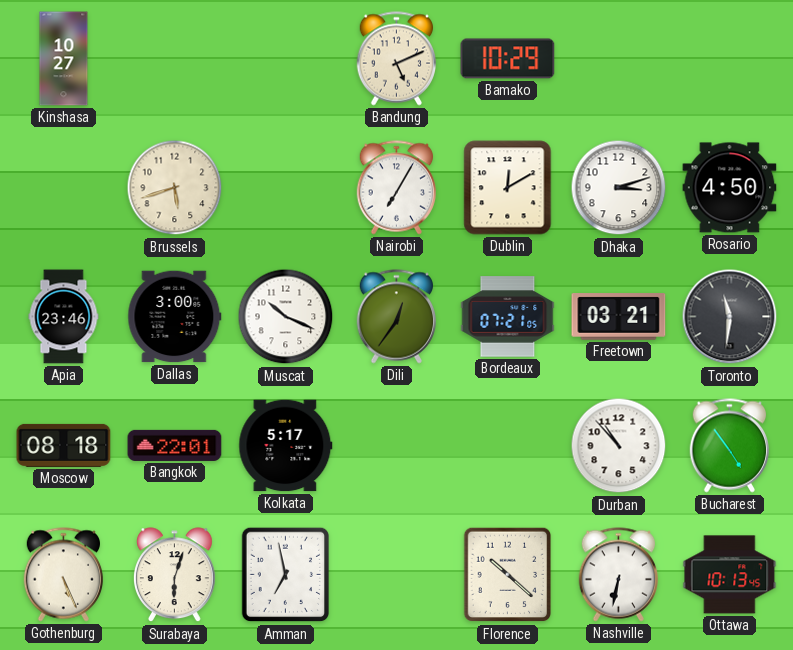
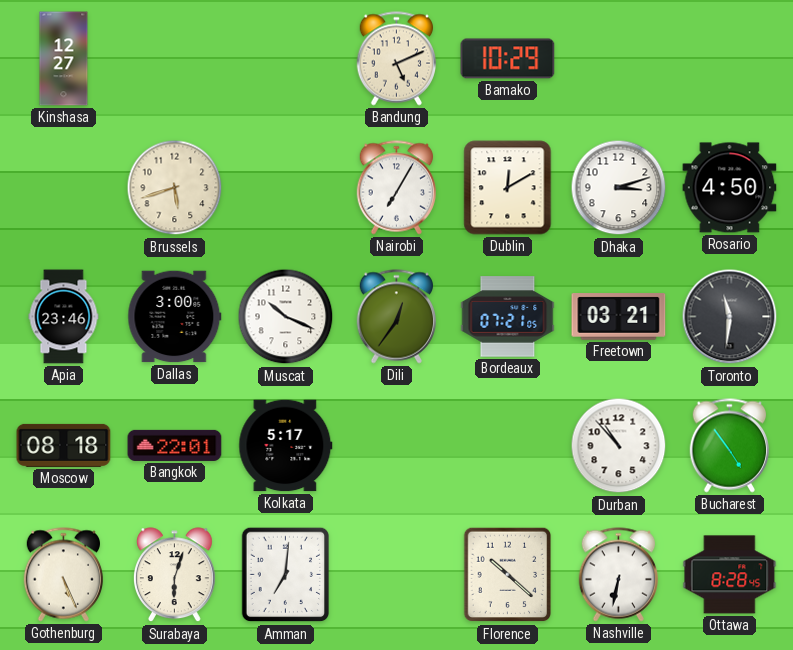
Kinshasa: 10:27 -> 12:27 (64, 59)
Amman: 6:58 -> 7:01 (286, 575)
Ottawa: 10:13 -> 8:28 (730, 575)
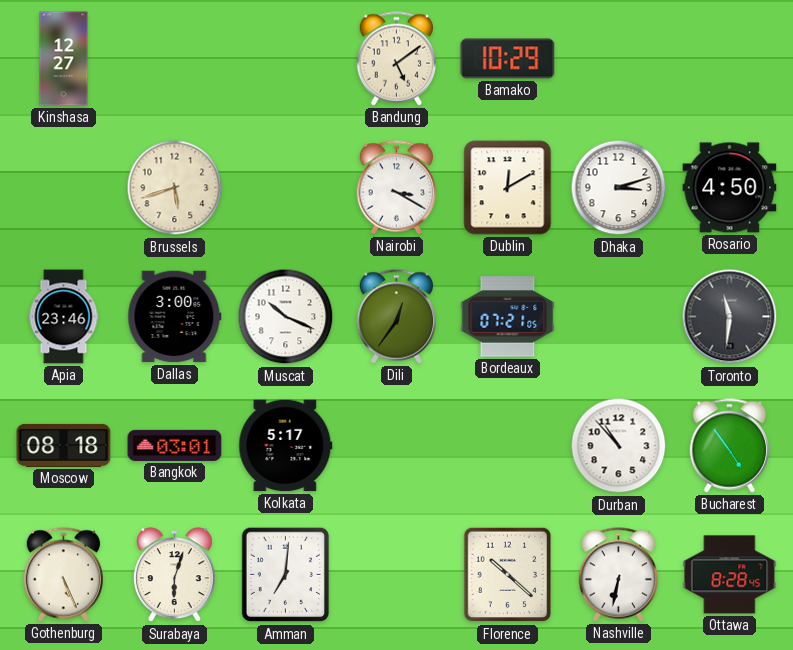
Bandung: 5:11 -> 5:09 (396, 59)
Nairobi: 7:05 -> 3:20 (396, 188)
Freetown: 03:21 -> none (619, 317)
Bangkok: 22:01 -> 03:01 (175, 445)
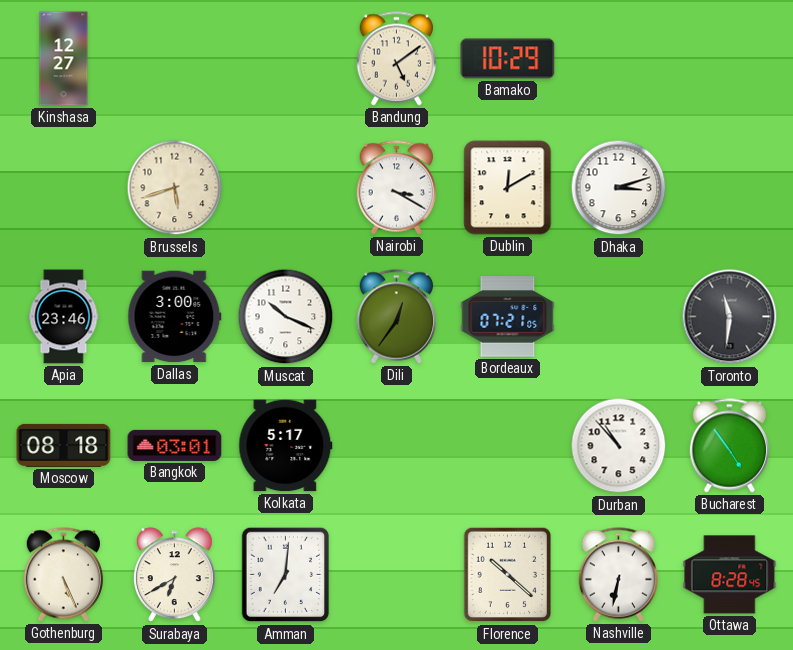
Rosario: 4:50 -> none (730, 188)
Surabaya: 6:03 -> 6:40 (174, 575)
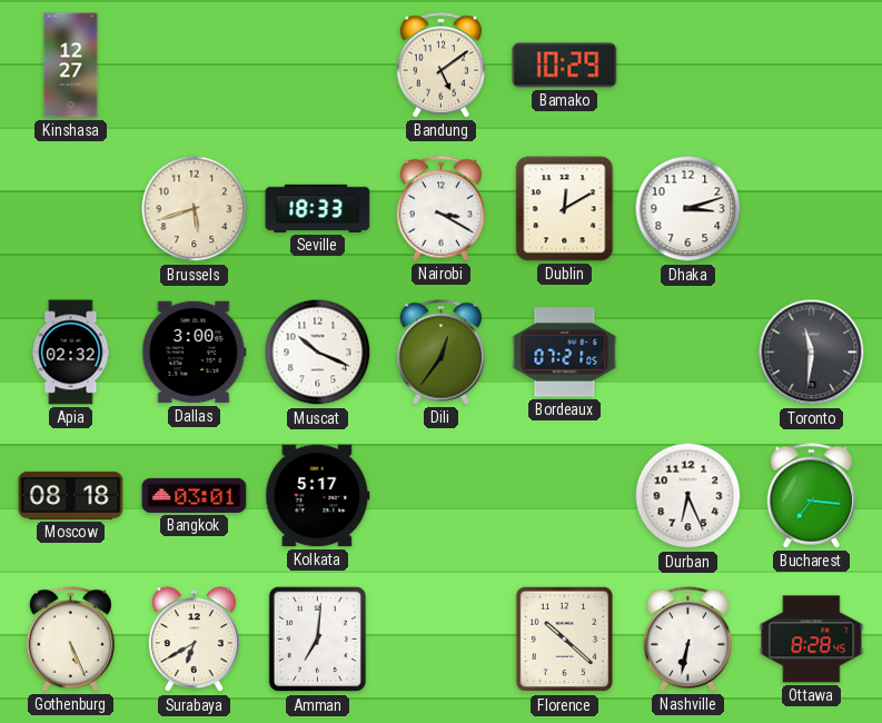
Seville: none -> 18:33 (318, 208)
Apia: 23:46 -> 02:32 (71, 353)
Durban: 10:53 -> 6:26 (688, 496)
Bucharest: 4:54 -> 7:16 (811, 496)
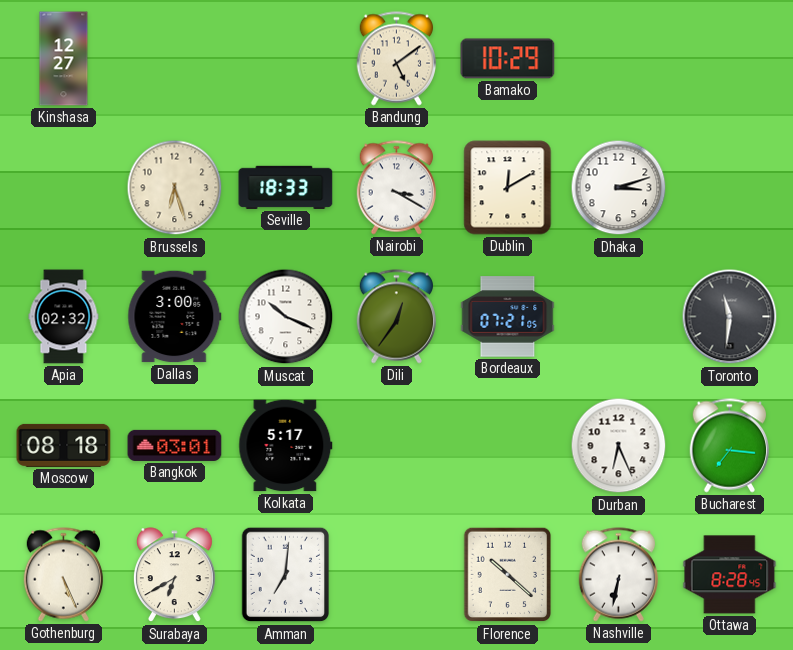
Brussels: 5:42 -> 6:27 (175, 188)
